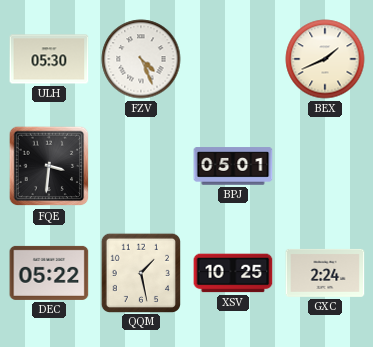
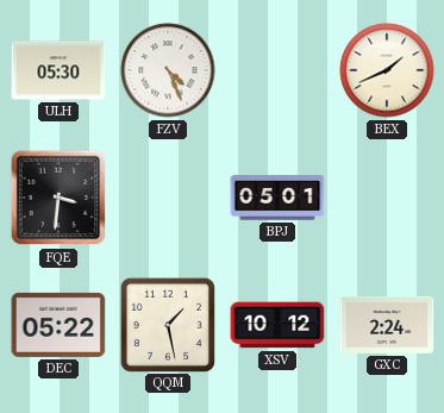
XSV: 10:25 -> 10:12 (277, 325)
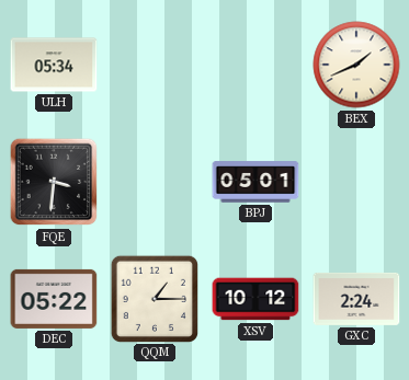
ULH: 05:30 -> 05:34 (54, 65)
FZV: 4:26 -> none (168, 70)
QQM: 1:28 -> 1:15 (154, 298)
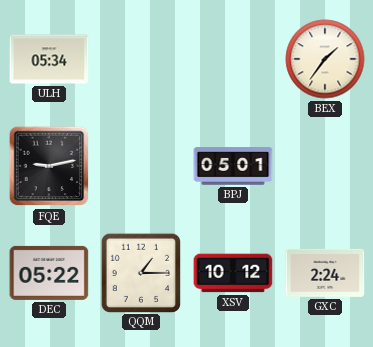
BEX: 1:41 -> 1:36 (325, 59)
FQE: 3:31 -> 9:13 (49, 166)
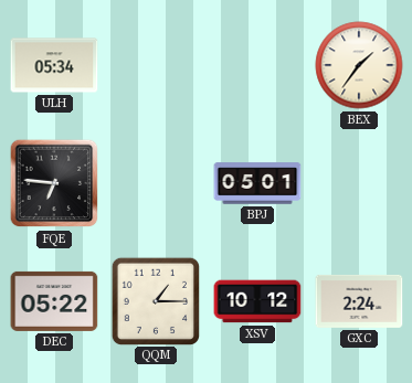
FQE: 9:13 -> 6:46 (54, 183)
